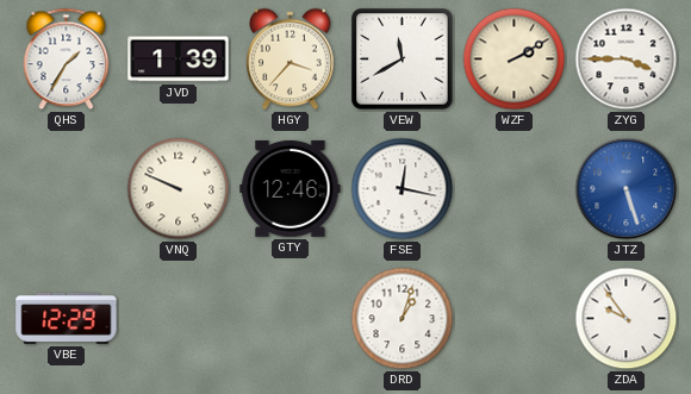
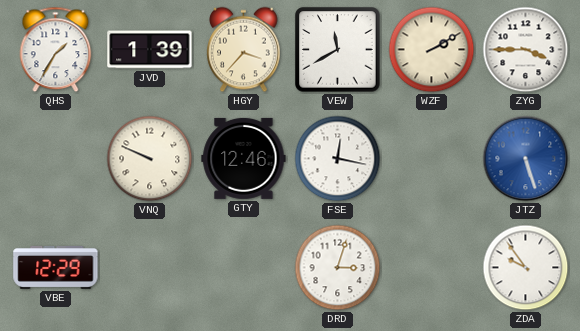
DRD: 1:03 -> 3:03 (338, 268)
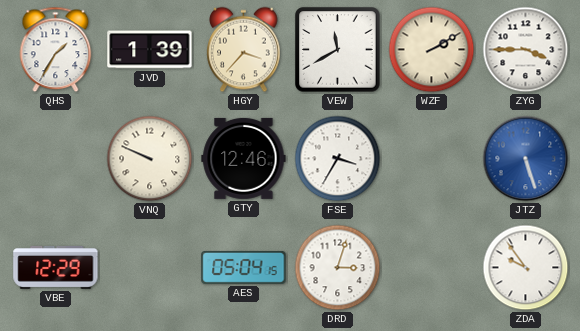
FSE: 12:17 -> 3:35 (338, 159)
AES: none -> 05:04 (244, 268)
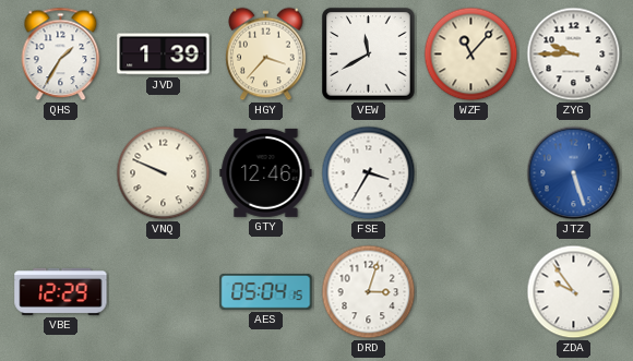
WZF: 2:10 -> 11:07 (471, 55)
ZYG: 3:45 -> 9:45 (574, 55)
